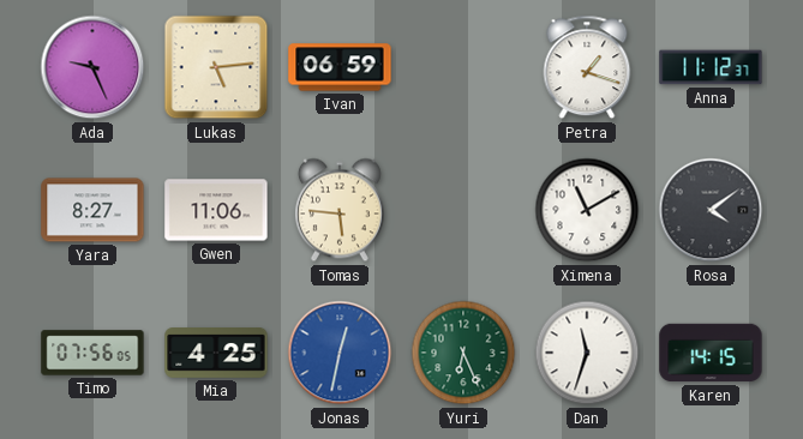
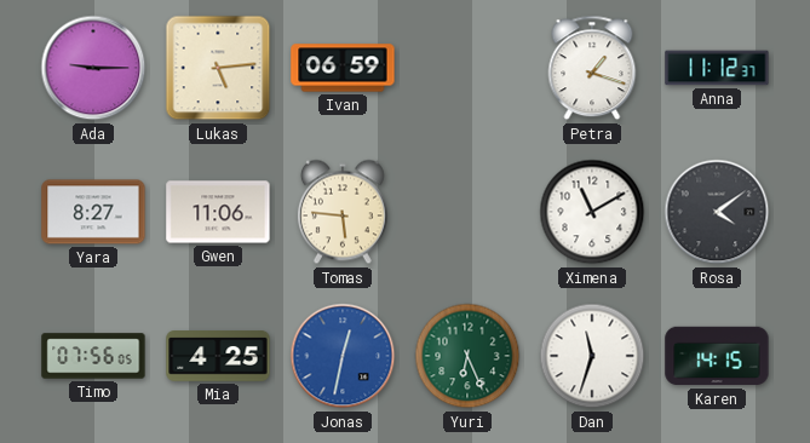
Ada: 9:26 -> 9:15 (93, 68)
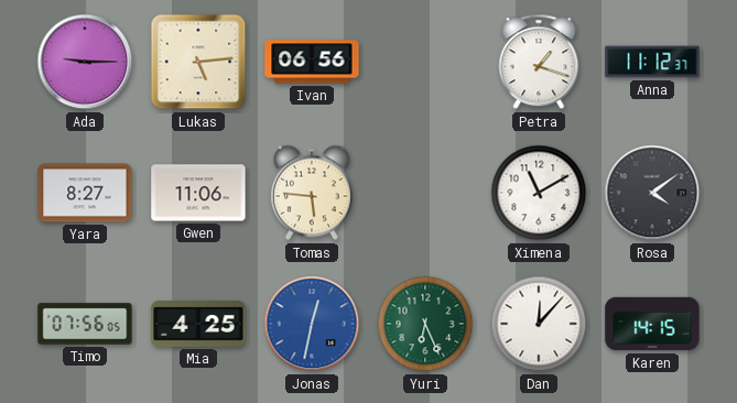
Ivan: 06:59 -> 06:56 (312, 62)
Dan: 11:33 -> 12:07 (539, 324)
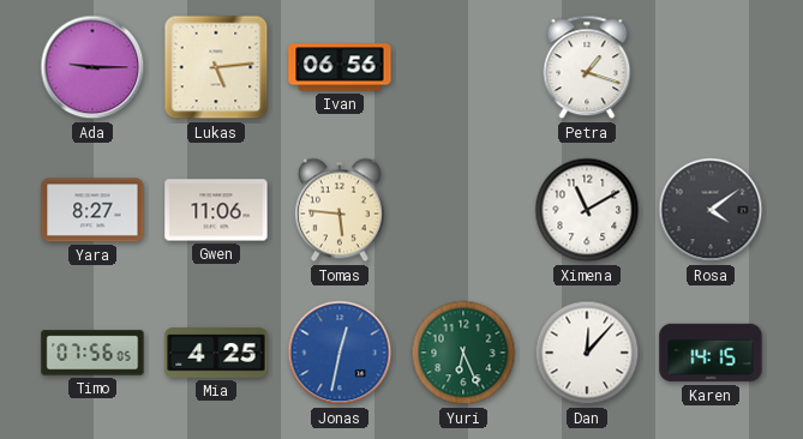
Anna: 11:12 -> none (652, 62)
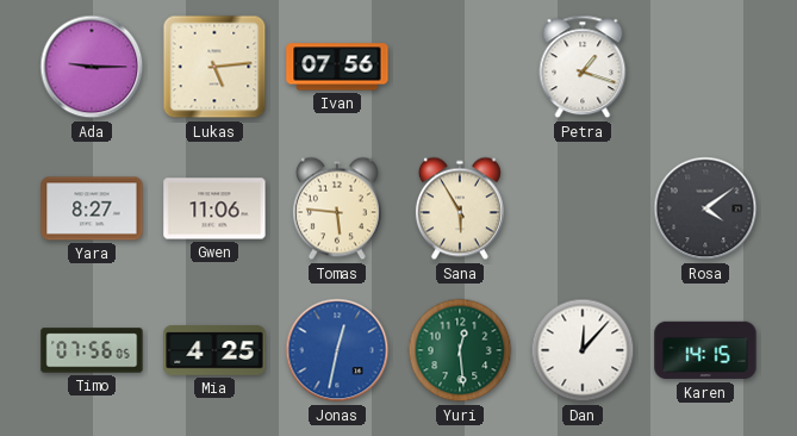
Ivan: 06:56 -> 07:56 (337, 67)
Sana: none -> 5:55 (460, 208)
Ximena: 11:10 -> none (587, 210)
Yuri: 6:26 -> 12:29 (460, 350)
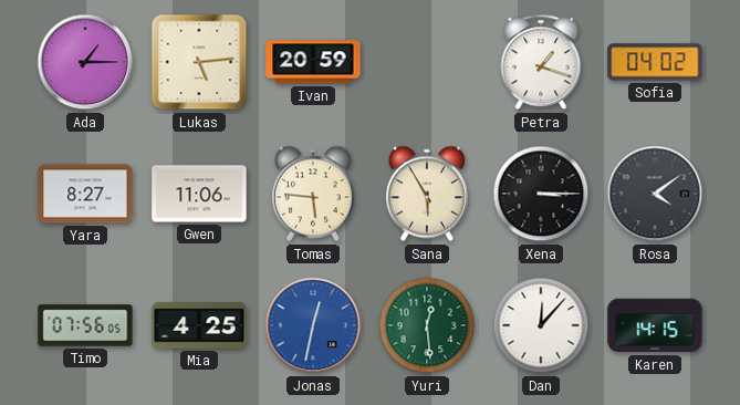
Ada: 9:15 -> 1:15 (85, 62)
Ivan: 07:56 -> 20:59 (313, 62)
Sofia: none -> 04:02 (655, 62)
Xena: none -> 3:15 (541, 194)
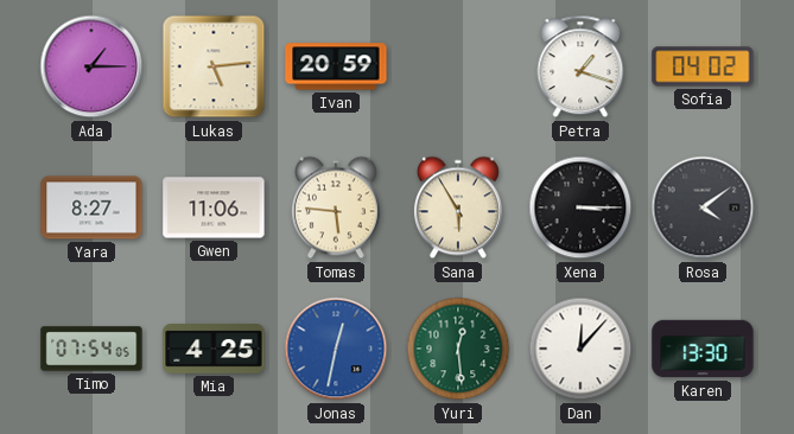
Timo: 07:56 -> 07:54 (91, 349)
Karen: 14:15 -> 13:30 (703, 349)
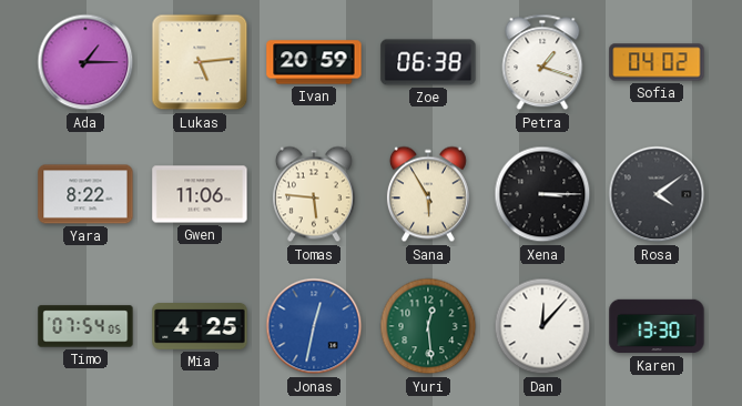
Zoe: none -> 06:38 (428, 62)
Yara: 8:27 -> 8:22 (85, 194)
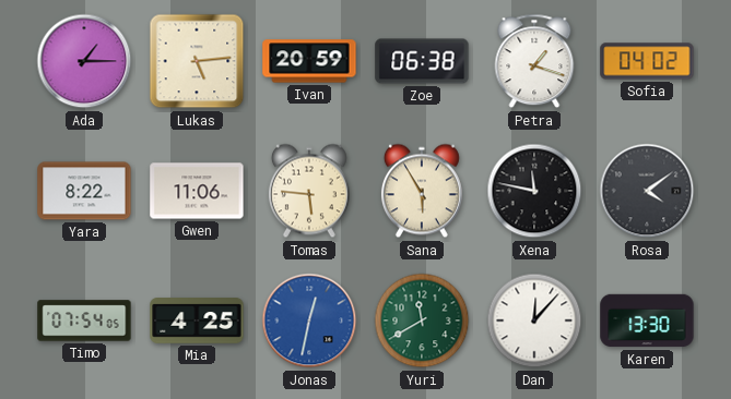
Xena: 3:15 -> 11:47 (534, 191)
Yuri: 12:29 -> 11:40 (422, 321)
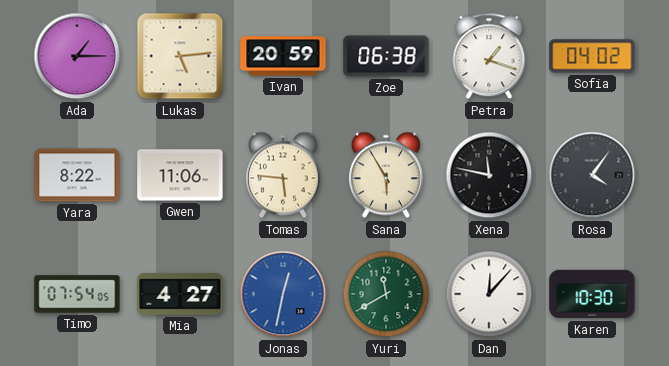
Rosa: 4:09 -> 4:06 (592, 175)
Mia: 4:25 -> 4:27 (180, 294)
Karen: 13:30 -> 10:30 (592, 294)
